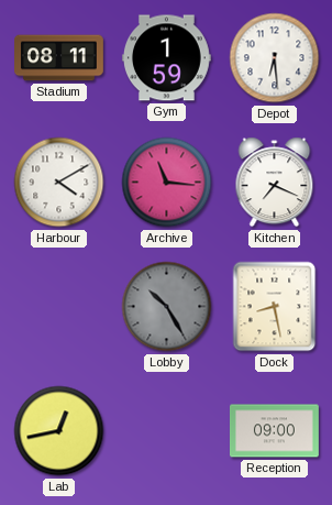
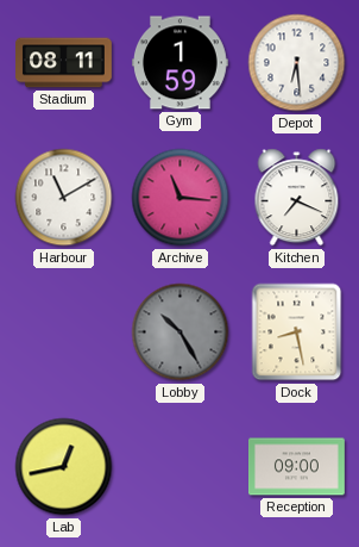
Harbour: 4:10 -> 11:10 (64, 198)
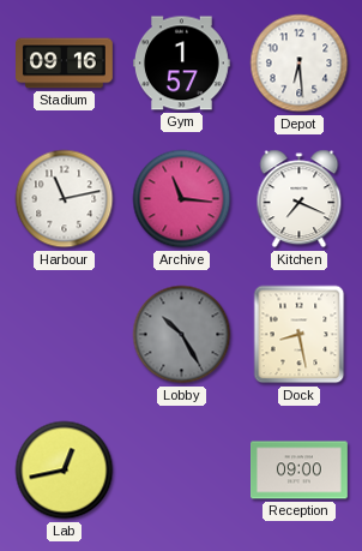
Stadium: 08:11 -> 09:16 (65, 64)
Gym: 1:59 -> 1:57 (181, 64)
Harbour: 11:10 -> 11:13 (65, 199)
